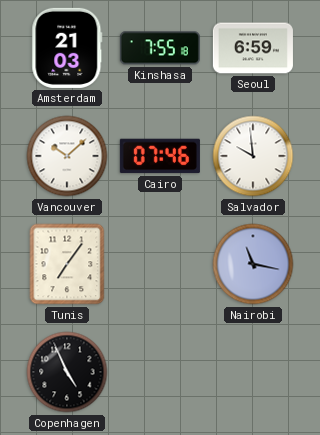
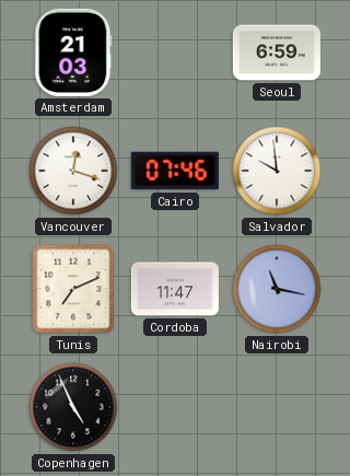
Kinshasa: 7:55 -> none (160, 48)
Vancouver: 10:08 -> 12:18 (73, 171)
Tunis: 7:06 -> 7:11 (73, 289)
Cordoba: none -> 11:47 (175, 289)
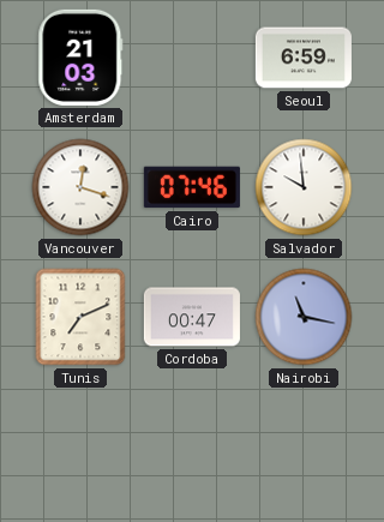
Cordoba: 11:47 -> 00:47 (192, 317)
Copenhagen: 4:56 -> none (73, 407)
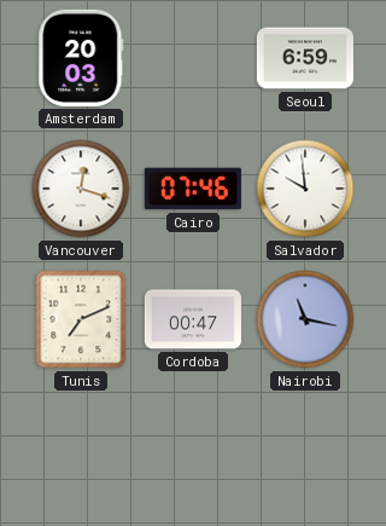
Amsterdam: 21:03 -> 20:03 (81, 58)
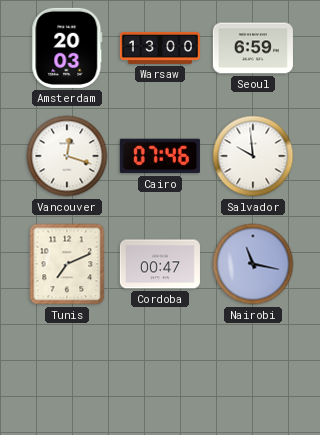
Warsaw: none -> 13:00 (160, 48)
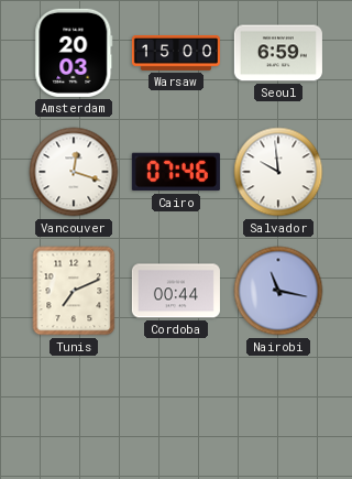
Warsaw: 13:00 -> 15:00 (176, 53)
Cordoba: 00:47 -> 00:44 (176, 291)
